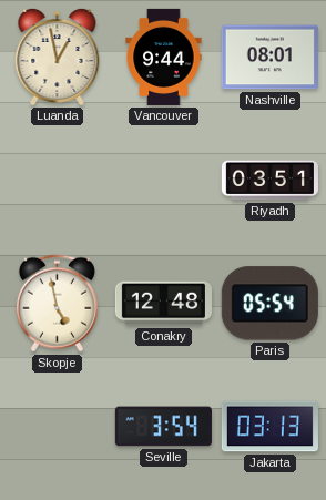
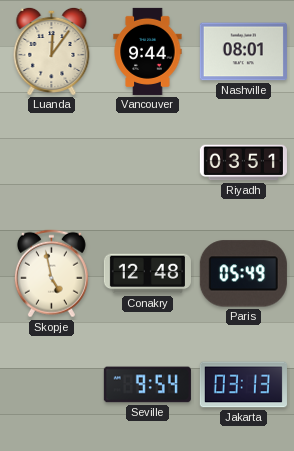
Luanda: 12:58 -> 12:06 (52, 51)
Paris: 05:54 -> 05:49 (243, 274)
Seville: 3:54 -> 9:54 (147, 385)
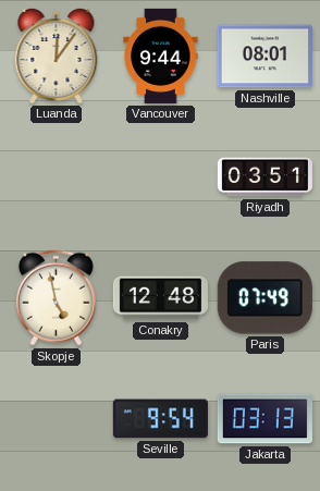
Paris: 05:49 -> 07:49 (264, 298)
